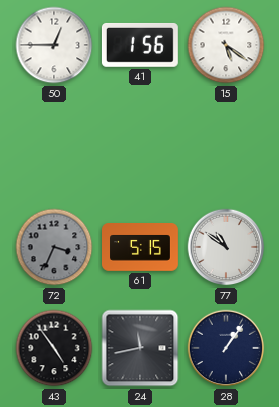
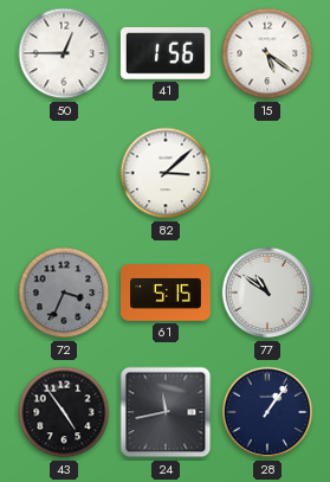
82: none -> 3:08 (166, 173)
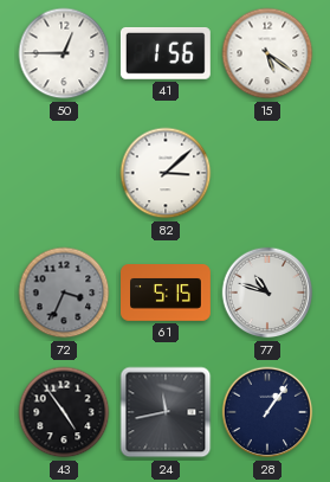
77: 10:51 -> 10:48 (267, 293)
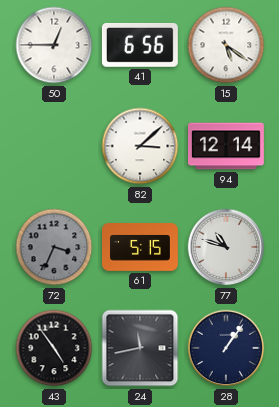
41: 1:56 -> 6:56 (140, 45)
94: none -> 12:14 (227, 146)
